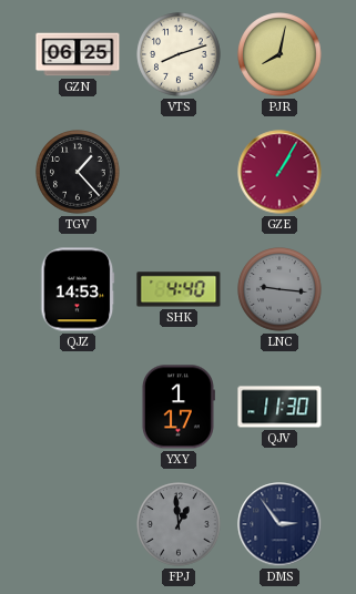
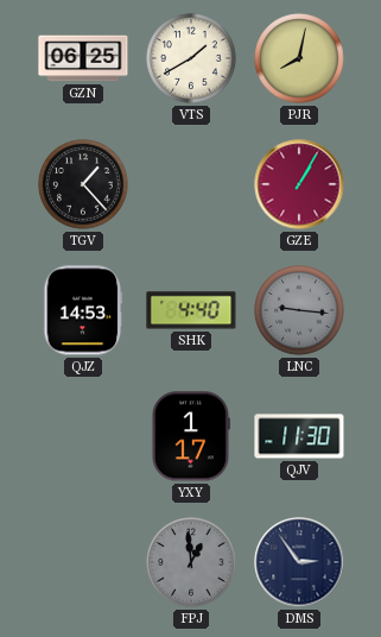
VTS: 8:12 -> 1:40 (191, 58)
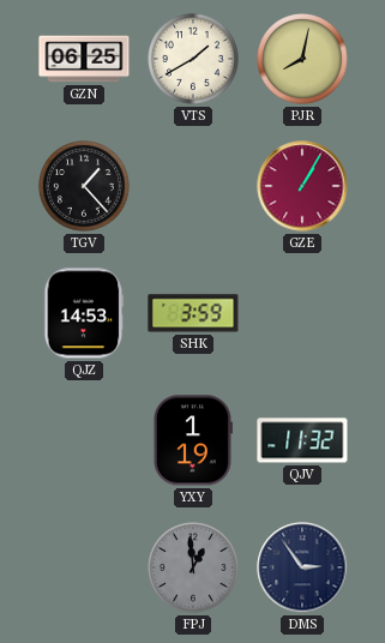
SHK: 4:40 -> 3:59 (193, 313)
LNC: 9:16 -> none (299, 310)
YXY: 1:17 -> 1:19 (192, 440)
QJV: 11:30 -> 11:32 (302, 440)
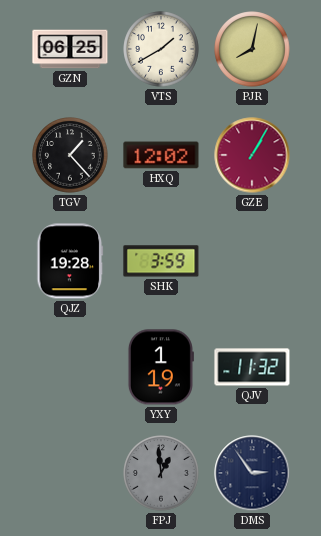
HXQ: none -> 12:02 (161, 155)
QJZ: 14:53 -> 19:28 (70, 261)
